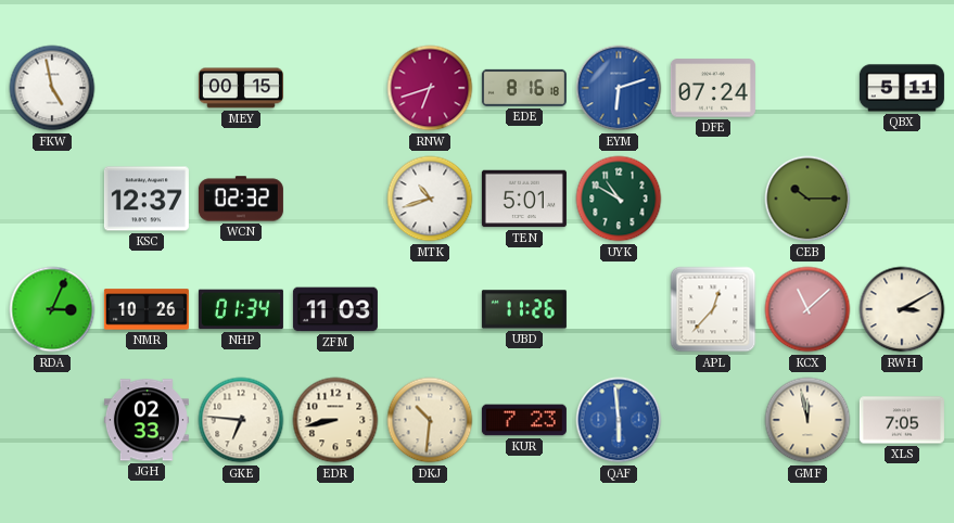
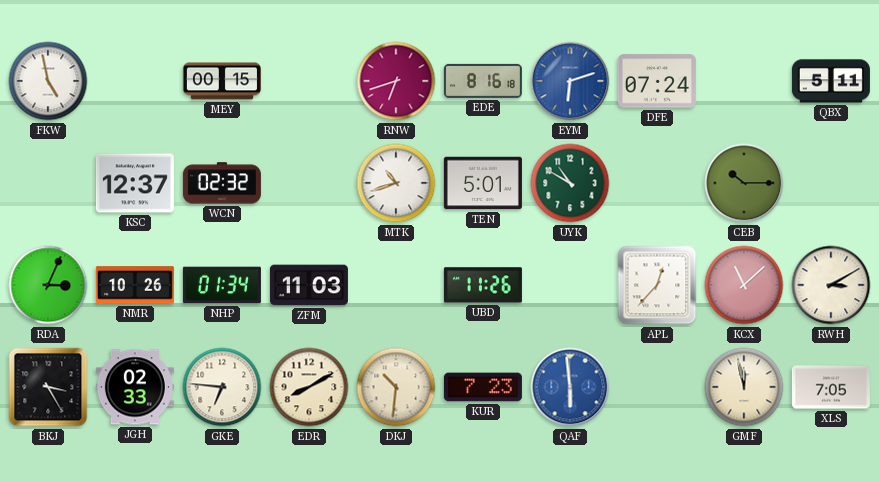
BKJ: none -> 3:25 (48, 387)
EDR: 8:43 -> 8:10 (309, 387)
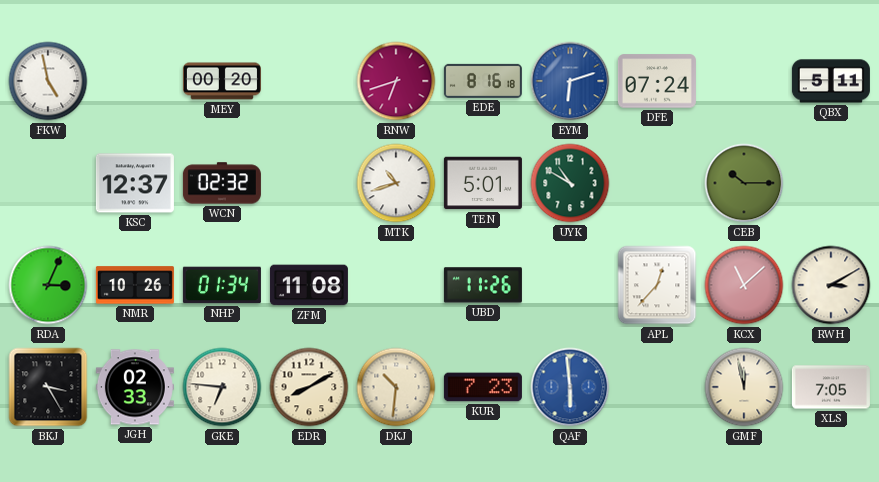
MEY: 00:15 -> 00:20 (222, 81)
ZFM: 11:03 -> 11:08 (309, 285)
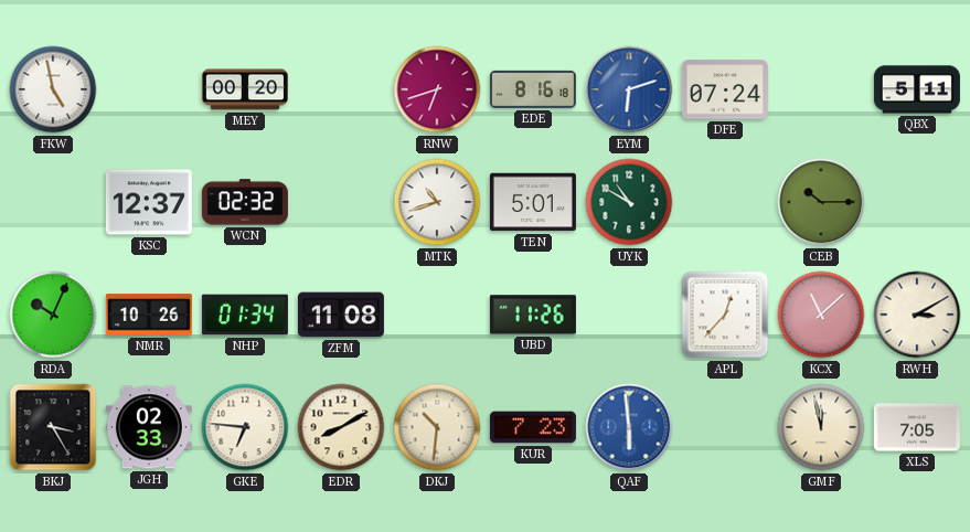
RDA: 3:04 -> 10:04 (53, 315)
